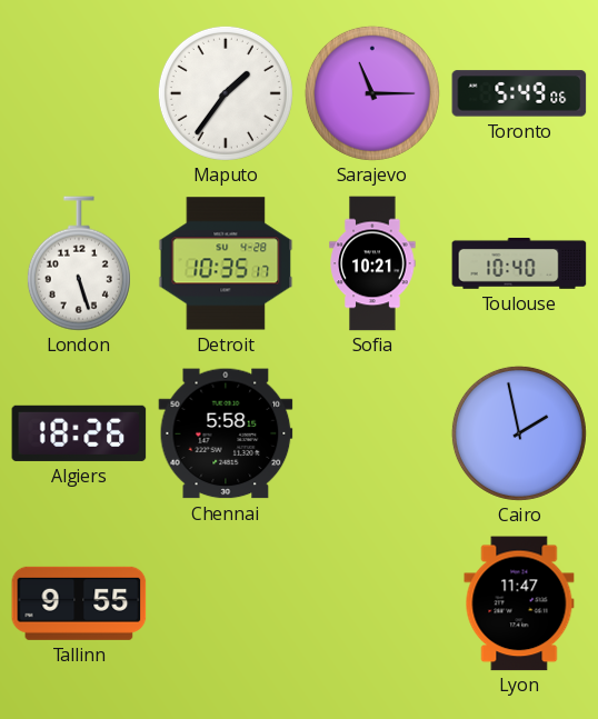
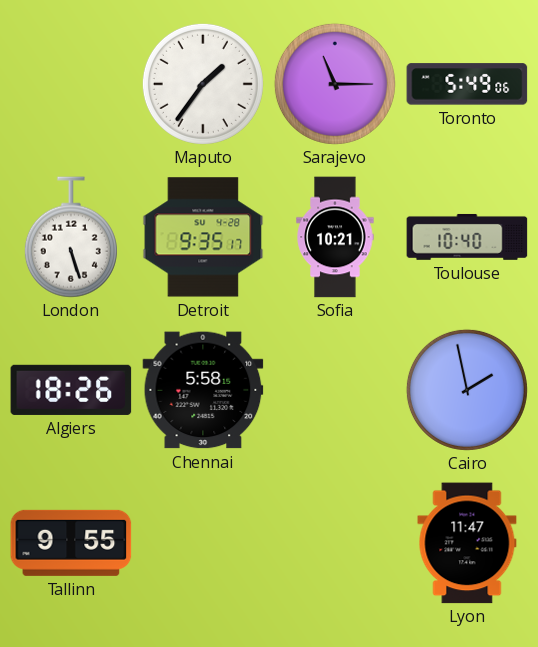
Detroit: 10:35 -> 9:35 (203, 237)
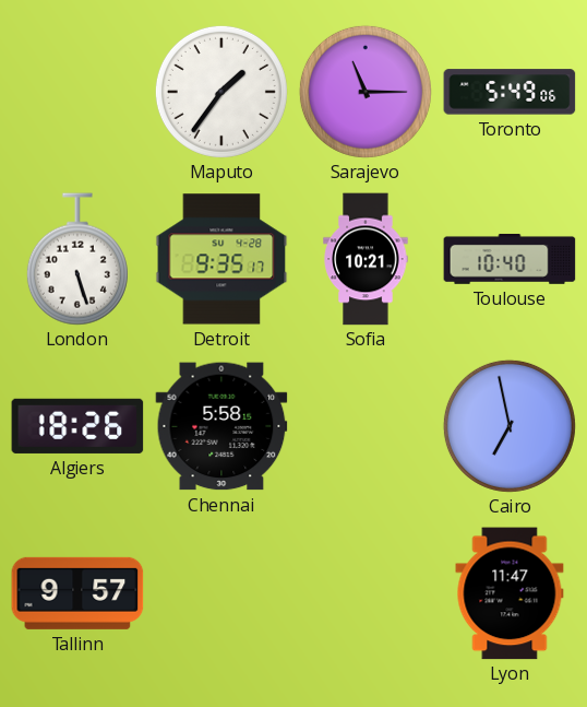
Cairo: 1:58 -> 6:58 (510, 426)
Tallinn: 9:55 -> 9:57 (77, 593)
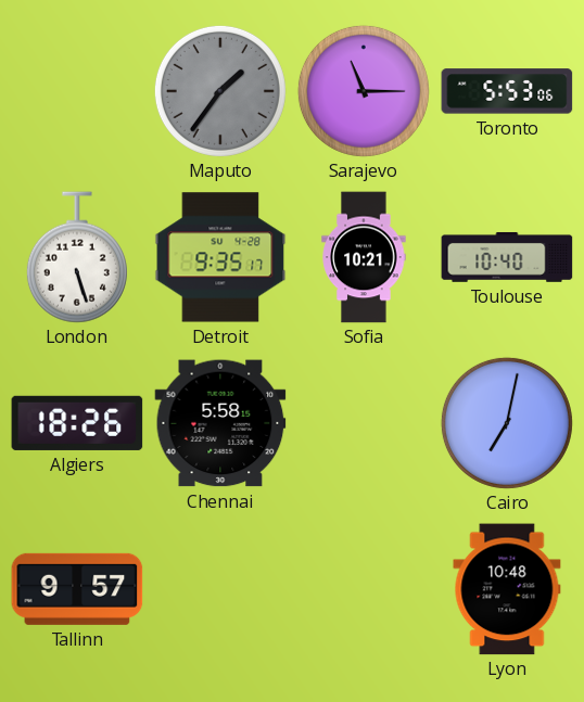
Maputo dial: white -> grey (220, 91)
Toronto: 5:49 -> 5:53 (507, 91)
Cairo: 6:58 -> 7:02 (507, 423)
Lyon: 11:47 -> 10:48 (507, 589)
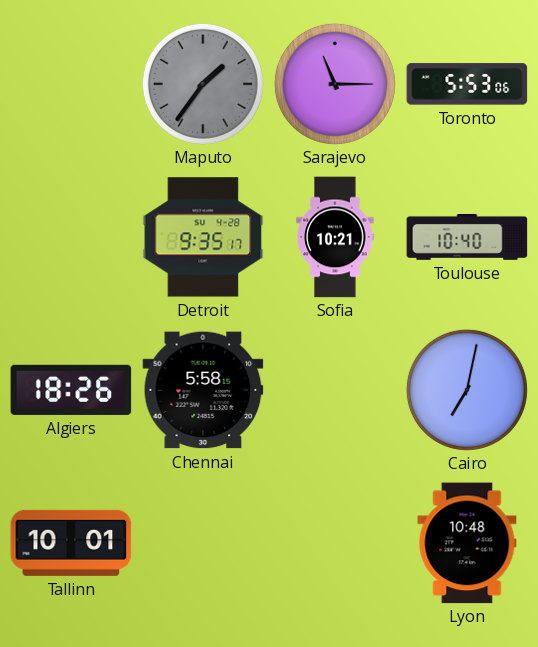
London: 5:27 -> none (77, 257)
Tallinn: 9:57 -> 10:01 (71, 543)
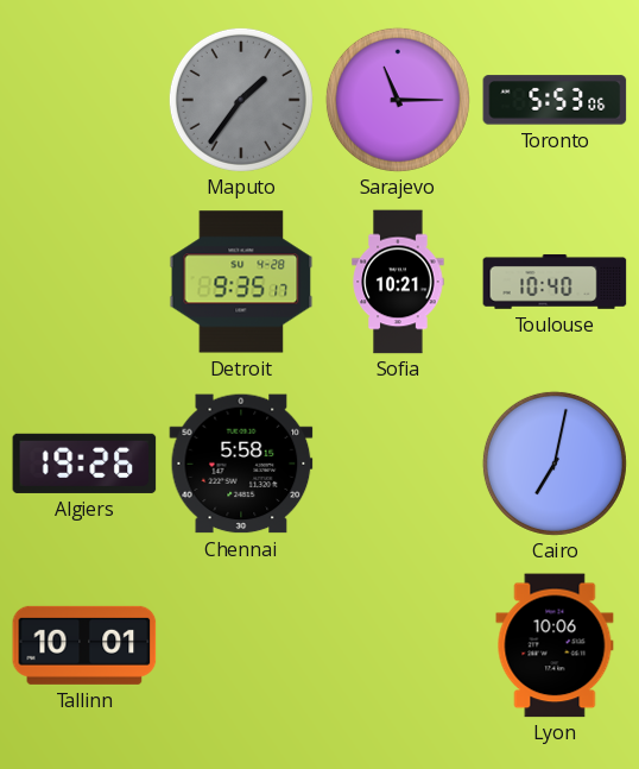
Algiers: 18:26 -> 19:26 (84, 464)
Lyon: 10:48 -> 10:06 (555, 645)
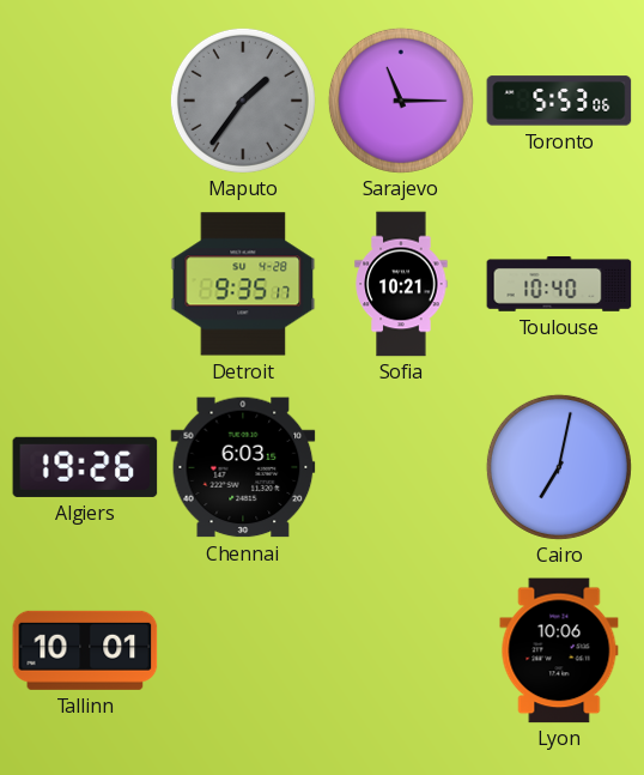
Chennai: 5:58 -> 6:03 (243, 467)
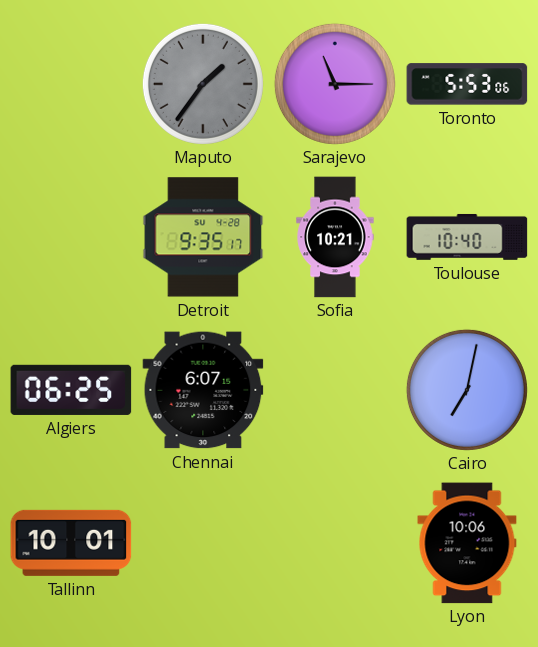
Algiers: 19:26 -> 06:25 (71, 390)
Chennai: 6:03 -> 6:07 (203, 390)
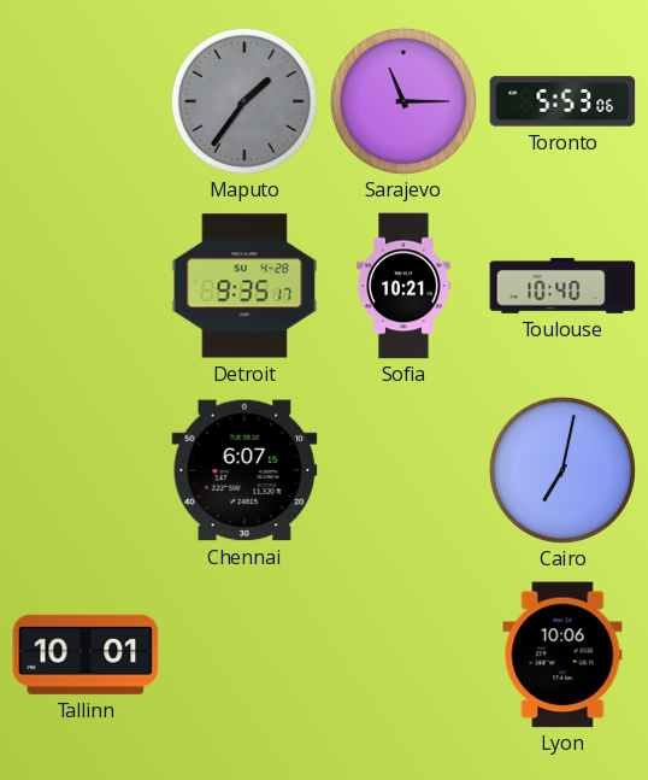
Algiers: 06:25 -> none (71, 390)
